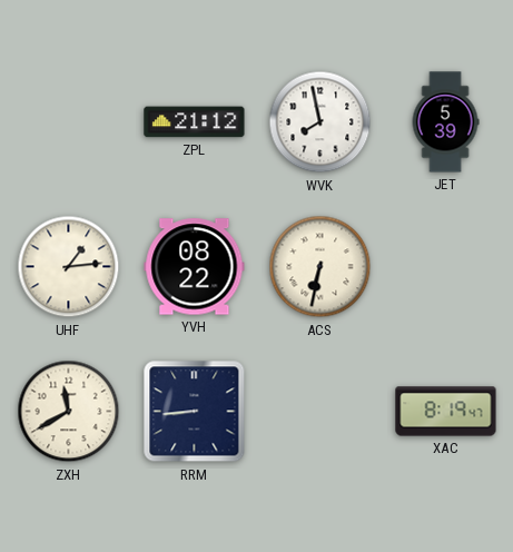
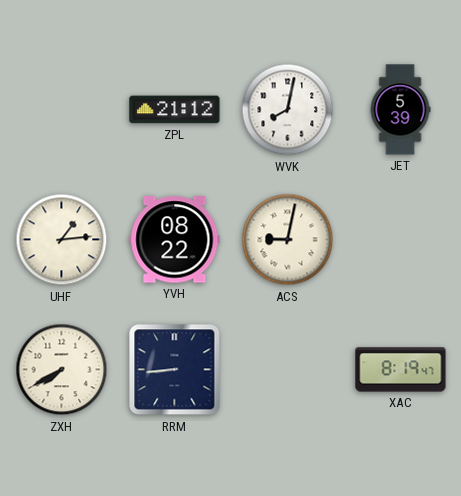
WVK: 7:58 -> 8:02 (288, 110)
ACS: 6:32 -> 9:02 (288, 240)
ZXH: 11:40 -> 7:40 (62, 370)
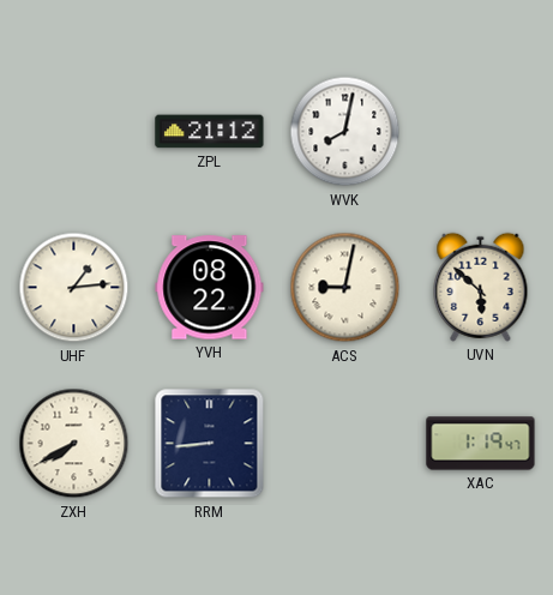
JET: 5:39 -> none (400, 110)
UVN: none -> 5:52 (481, 287)
XAC: 8:19 -> 1:19 (481, 444)
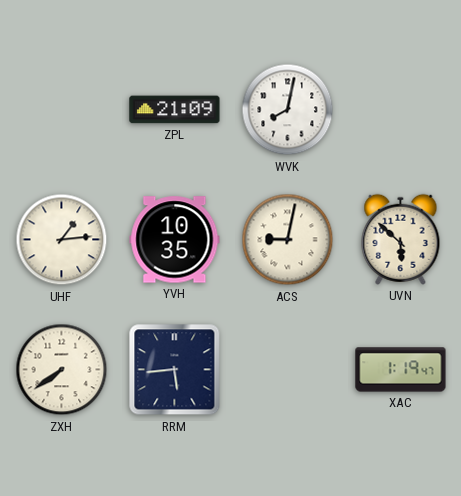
ZPL: 21:12 -> 21:09 (175, 110)
YVH: 08:22 -> 10:35 (175, 240)
ZXH: 7:40 -> 7:39 (62, 370)
RRM: 8:44 -> 5:44 (175, 370)
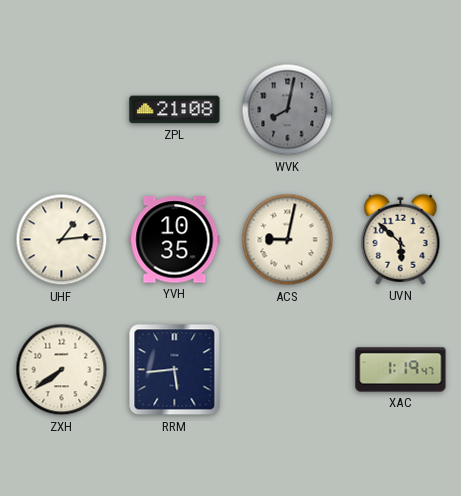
ZPL: 21:09 -> 21:08 (175, 110)
WVK dial: white -> grey (288, 110)
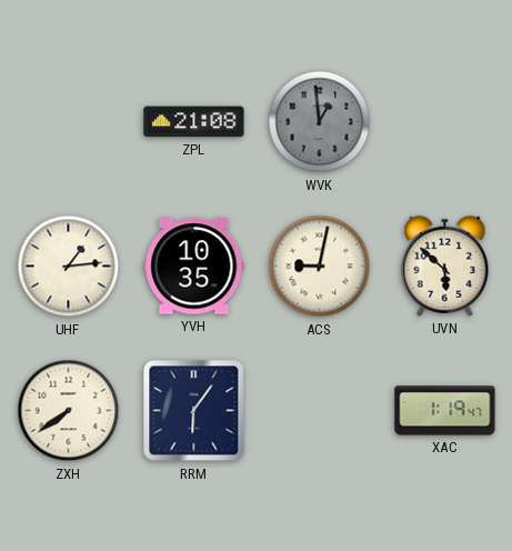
WVK: 8:02 -> 12:59 (320, 122)
RRM: 5:44 -> 6:06 (194, 411)
